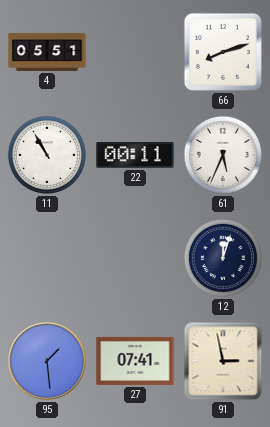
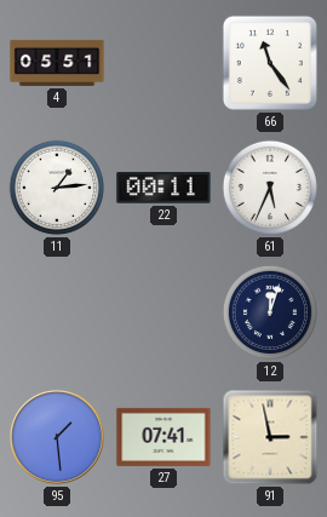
66: 8:12 -> 11:24 (270, 63)
11: 10:55 -> 1:14 (57, 188)
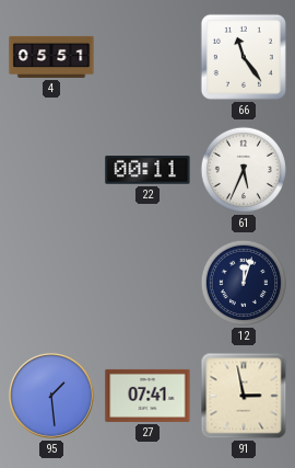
11: 1:14 -> none (57, 188)
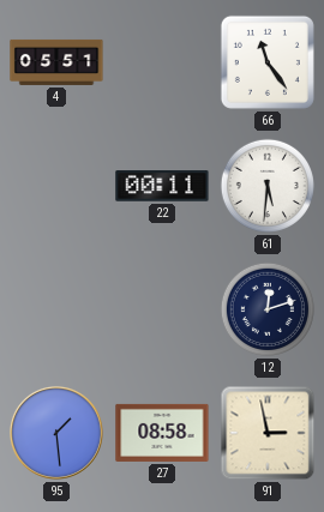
61: 5:34 -> 5:31 (268, 186)
12: 12:03 -> 12:12 (268, 309)
27: 07:41 -> 08:58 (162, 433)
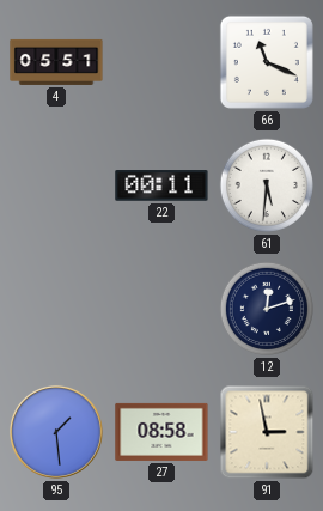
66: 11:24 -> 11:19 (267, 62)
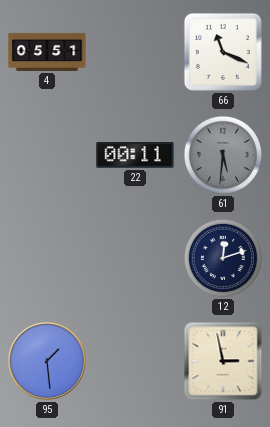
61 dial: white -> grey (223, 155)
27: 08:58 -> none (161, 432)
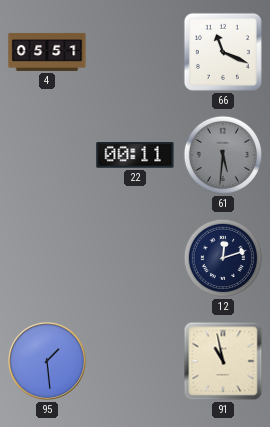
91: 2:58 -> 10:58 (223, 361)
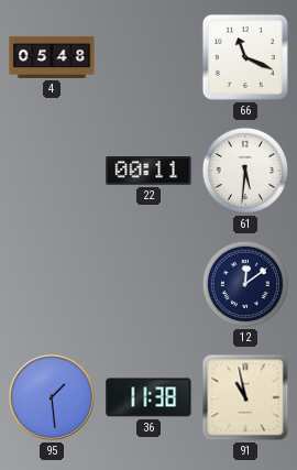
4: 05:51 -> 05:48 (52, 57)
61 dial: grey -> white (245, 171)
12: 12:12 -> 12:09 (245, 284)
36: none -> 11:38 (148, 397)
